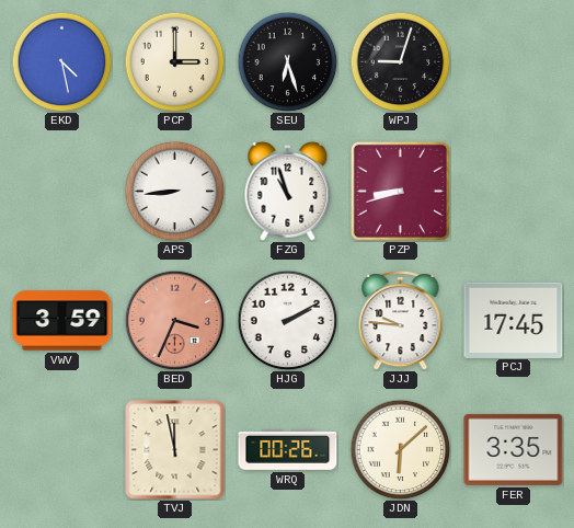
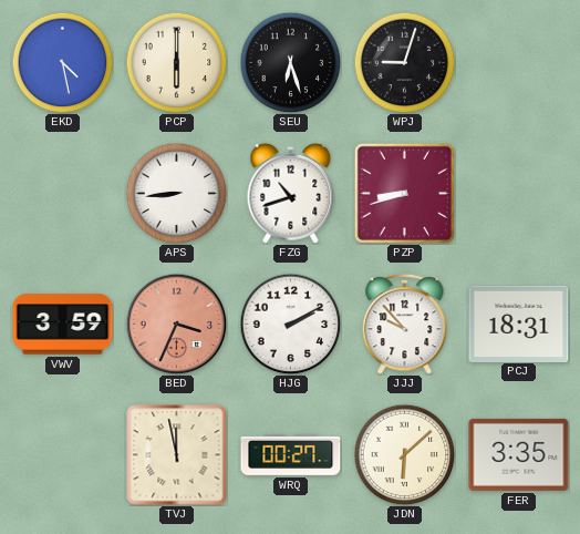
PCP: 3:00 -> 6:00 (176, 62)
FZG: 10:57 -> 10:42 (291, 193)
JJJ: 9:46 -> 9:53 (405, 325)
PCJ: 17:45 -> 18:31 (519, 324)
WRQ: 00:26 -> 00:27 (291, 454)
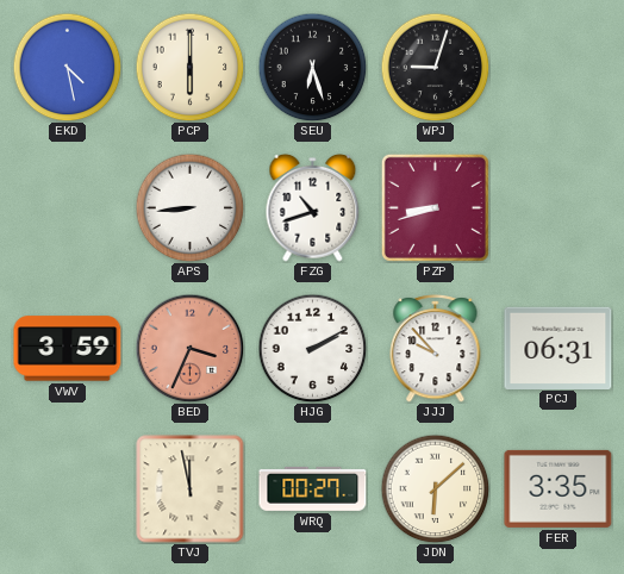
PCJ: 18:31 -> 06:31 (559, 348)
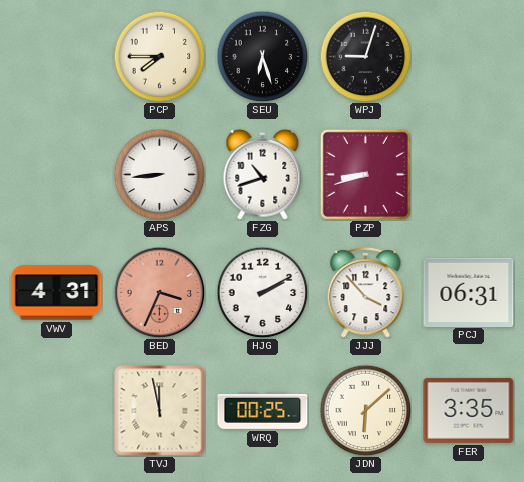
EKD: 4:28 -> none (67, 67)
PCP: 6:00 -> 7:45 (159, 56)
VWV: 3:59 -> 4:31 (57, 293)
JJJ: 9:53 -> 3:53 (366, 293)
WRQ: 00:27 -> 00:25 (263, 410)
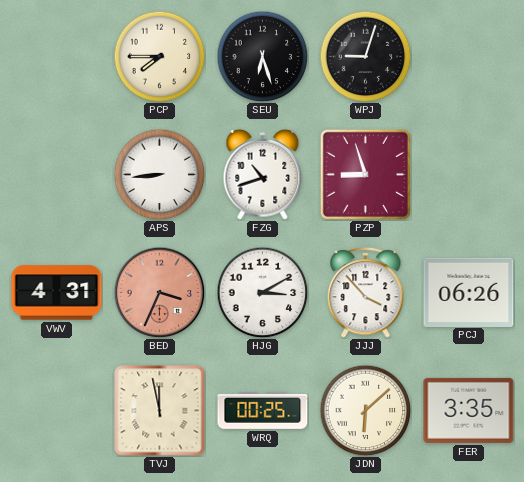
PZP: 8:42 -> 8:57 (365, 174)
HJG: 2:10 -> 3:10 (262, 292)
PCJ: 06:31 -> 06:26 (469, 292)
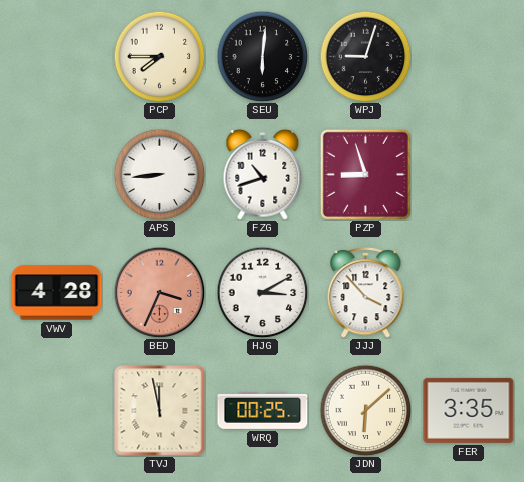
SEU: 6:27 -> 6:01 (262, 56)
VWV: 4:31 -> 4:28 (57, 293)
PCJ: 06:26 -> none (469, 292)
